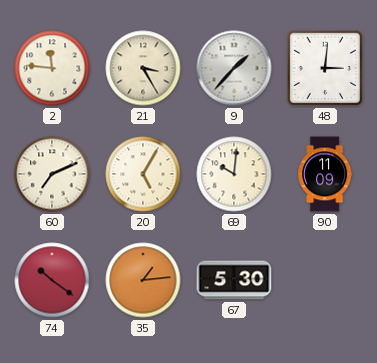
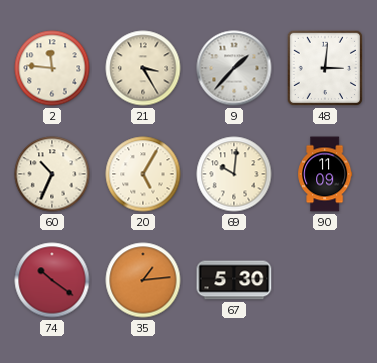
60: 7:11 -> 10:34 (52, 174)
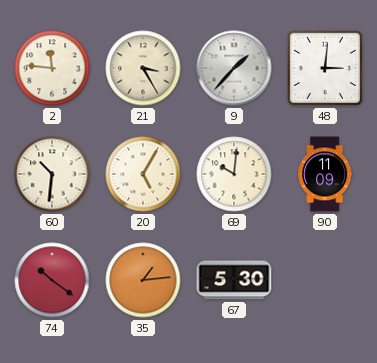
60: 10:34 -> 10:31 (52, 174)
